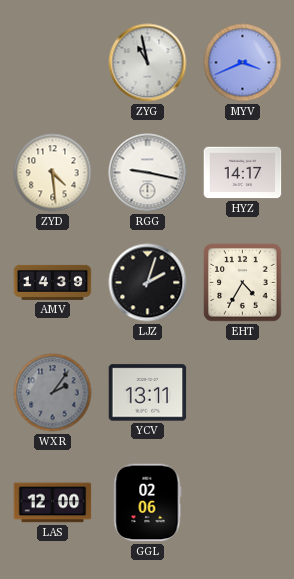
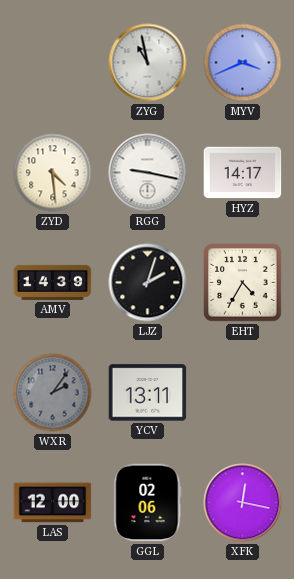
XFK: none -> 12:17 (243, 503)
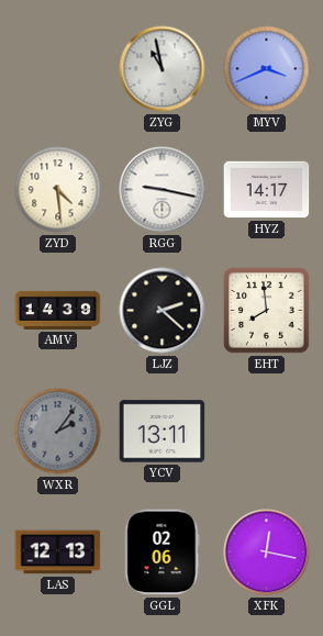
LJZ: 2:03 -> 2:22 (163, 311)
EHT: 4:35 -> 7:59 (267, 311)
LAS: 12:00 -> 12:13 (58, 553)
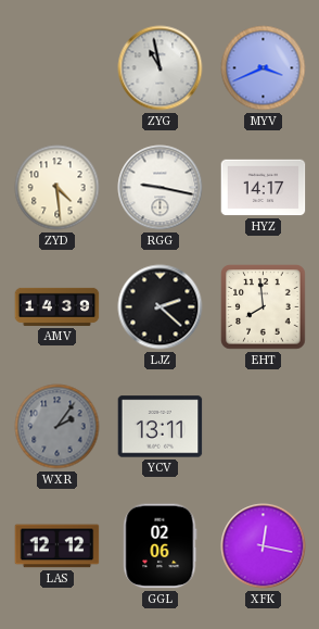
LAS: 12:13 -> 12:12 (58, 546)
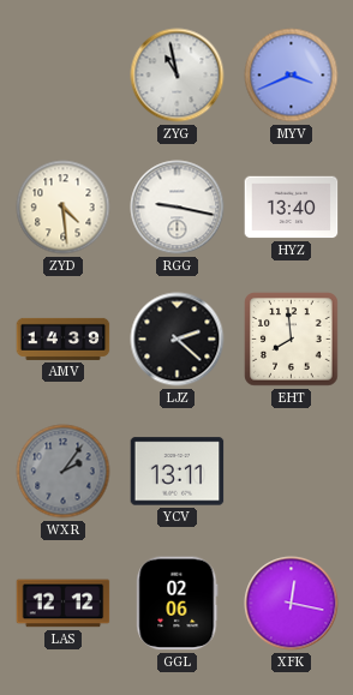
HYZ: 14:17 -> 13:40 (292, 208)
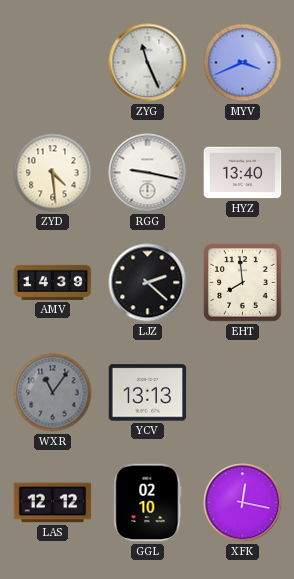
ZYG: 10:58 -> 11:26 (148, 63)
WXR: 2:06 -> 11:06 (53, 393)
YCV: 13:11 -> 13:13 (148, 393)
GGL: 02:06 -> 02:10 (148, 503)
